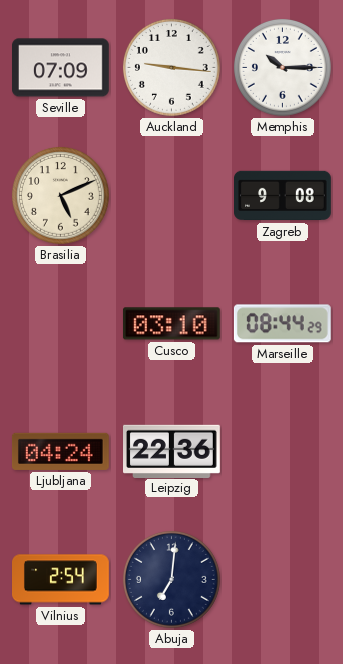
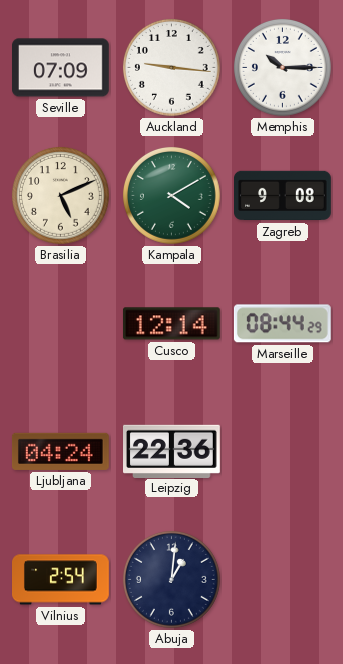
Kampala: none -> 4:10 (171, 195)
Cusco: 03:10 -> 12:14 (171, 324)
Abuja: 7:01 -> 1:01 (171, 579)
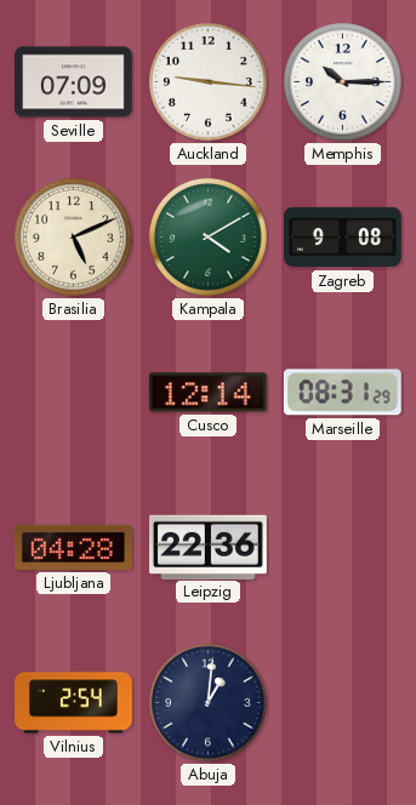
Marseille: 08:44 -> 08:31 (342, 393)
Ljubljana: 04:24 -> 04:28 (74, 547)
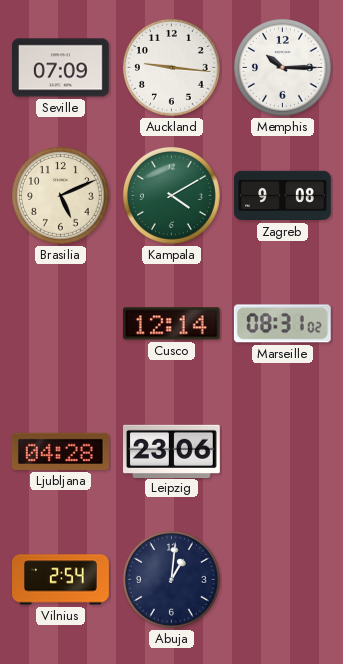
Marseille: 08:31:29 -> 08:31:02 (282, 324)
Leipzig: 22:36 -> 23:06 (172, 451)
